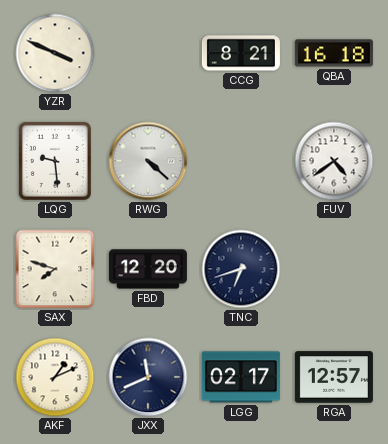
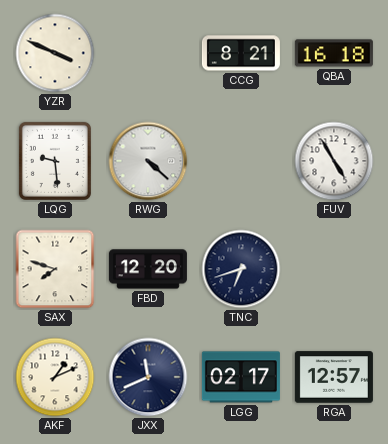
FUV: 4:39 -> 4:55 (334, 161)
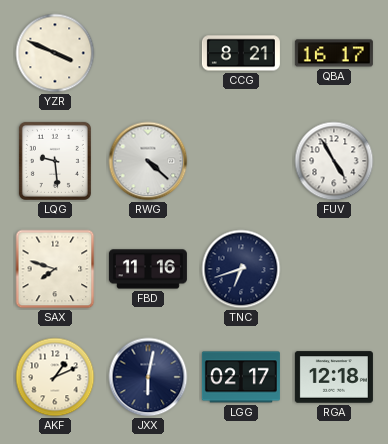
QBA: 16:18 -> 16:17 (334, 53)
FBD: 12:20 -> 11:16 (148, 269)
JXX: 11:41 -> 6:02 (148, 377)
RGA: 12:57 -> 12:18 (334, 377)
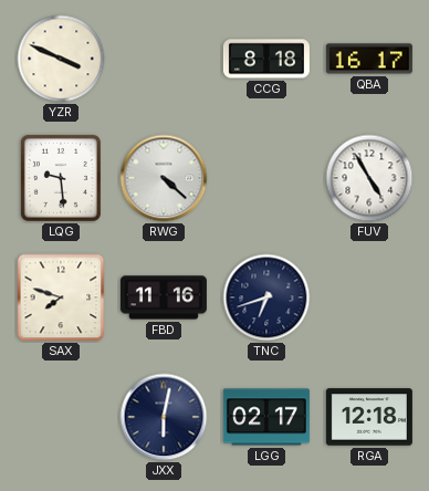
CCG: 8:21 -> 8:18 (266, 59)
AKF: 1:11 -> none (55, 377)
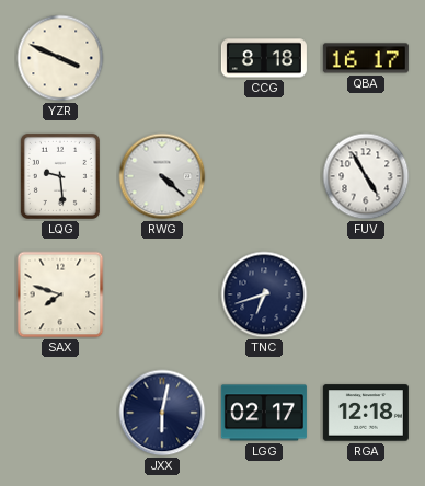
FBD: 11:16 -> none (164, 297)
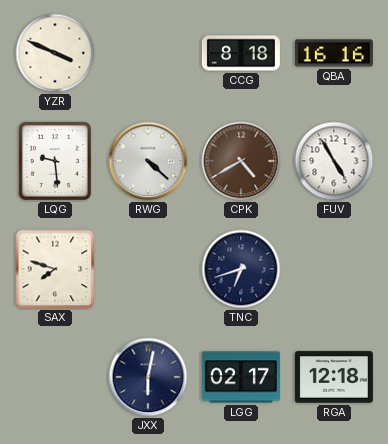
QBA: 16:17 -> 16:16 (334, 53)
CPK: none -> 4:40 (241, 161)
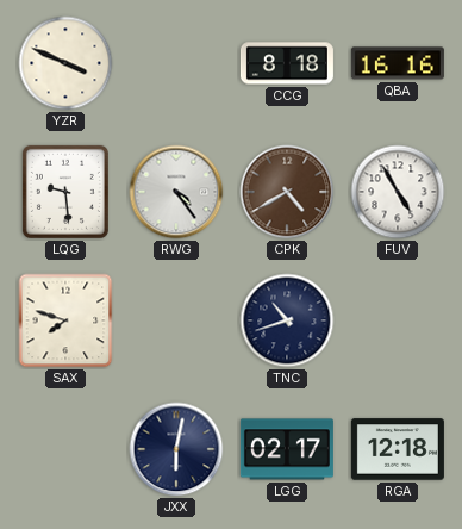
RWG: 4:22 -> 4:24 (176, 192)
TNC: 6:42 -> 10:42 (287, 320)
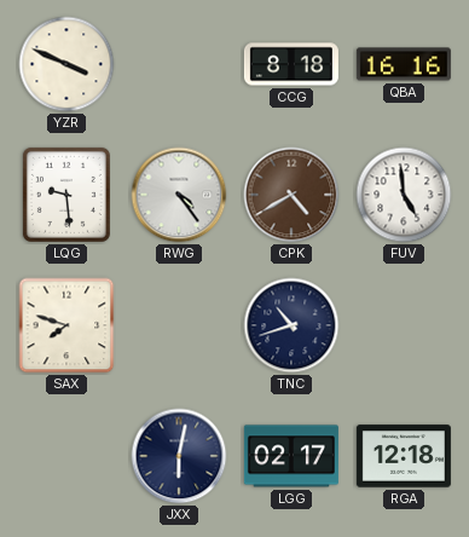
FUV: 4:55 -> 4:59 (404, 195)
